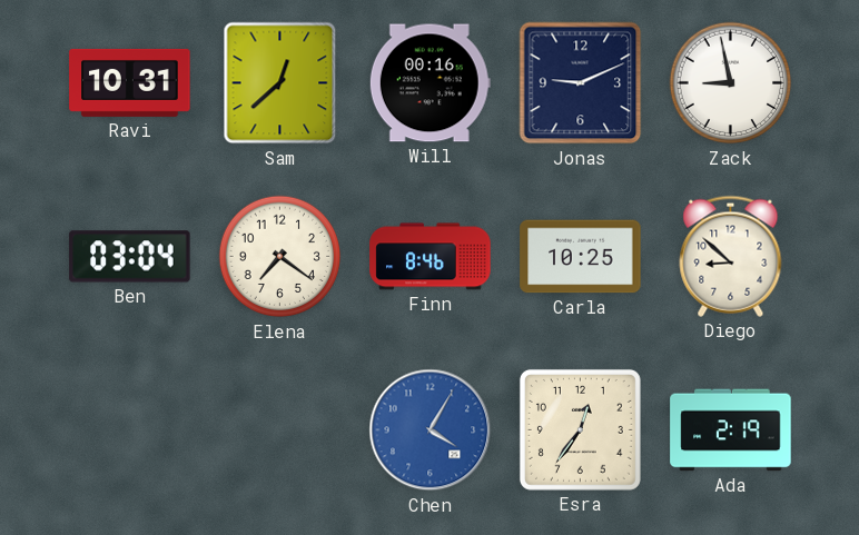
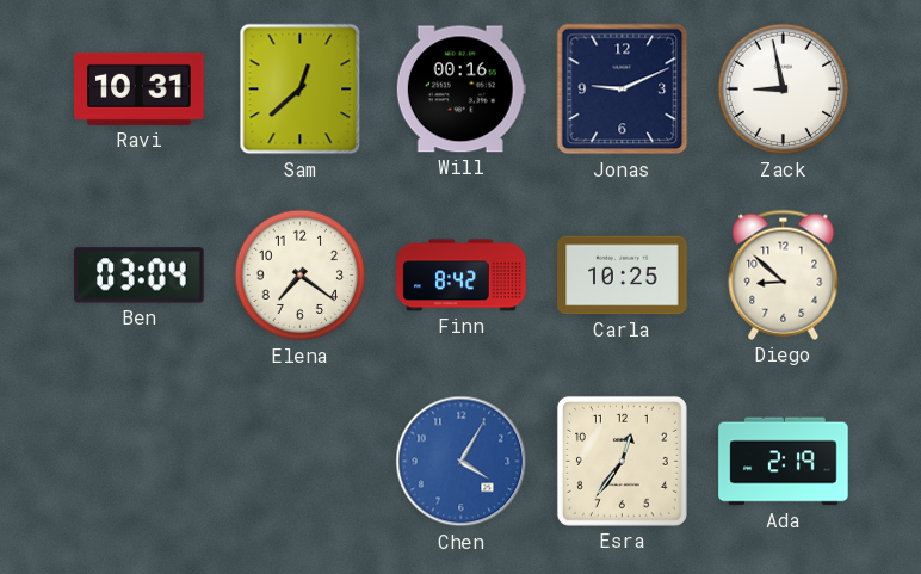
Finn: 8:46 -> 8:42 (462, 276)
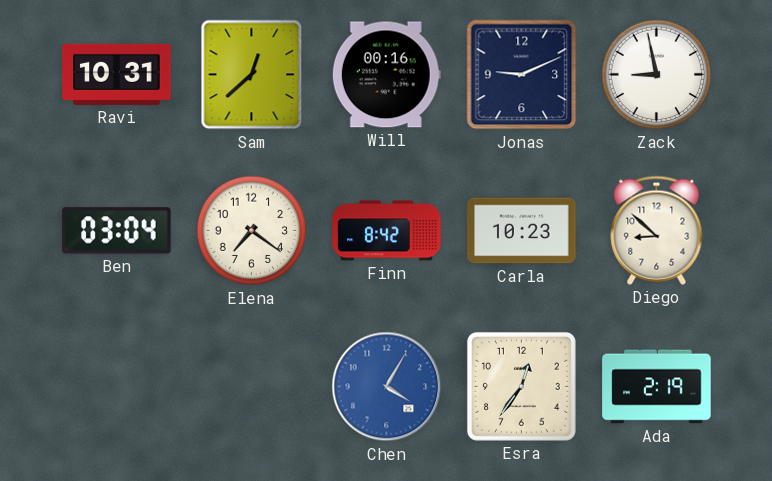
Carla: 10:25 -> 10:23 (522, 231)
